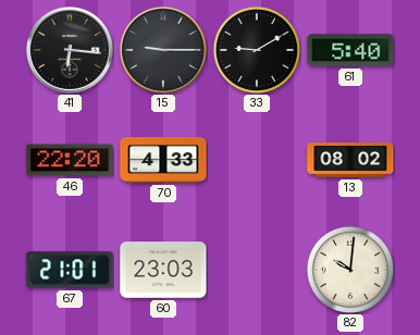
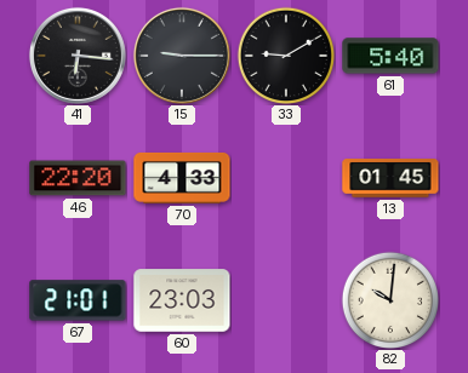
13: 08:02 -> 01:45 (390, 178)
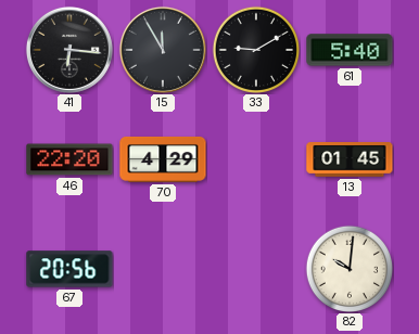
15: 9:15 -> 11:55 (163, 50)
70: 4:33 -> 4:29 (163, 159)
67: 21:01 -> 20:56 (69, 269)
60: 23:03 -> none (182, 300)
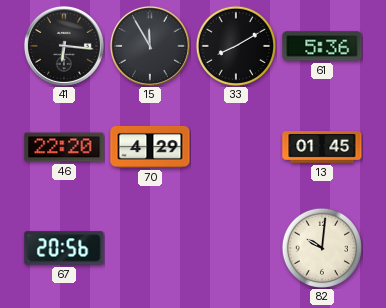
33: 9:10 -> 8:10 (235, 45)
61: 5:40 -> 5:36 (322, 46)
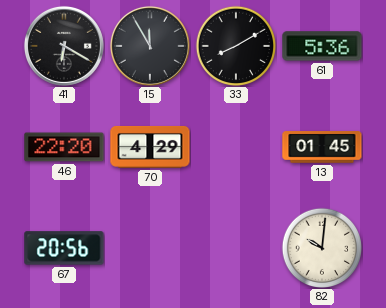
41: 6:16 -> 6:20 (64, 46)
